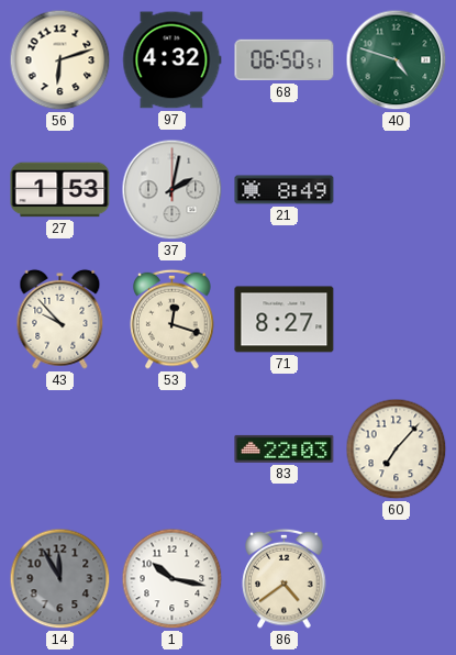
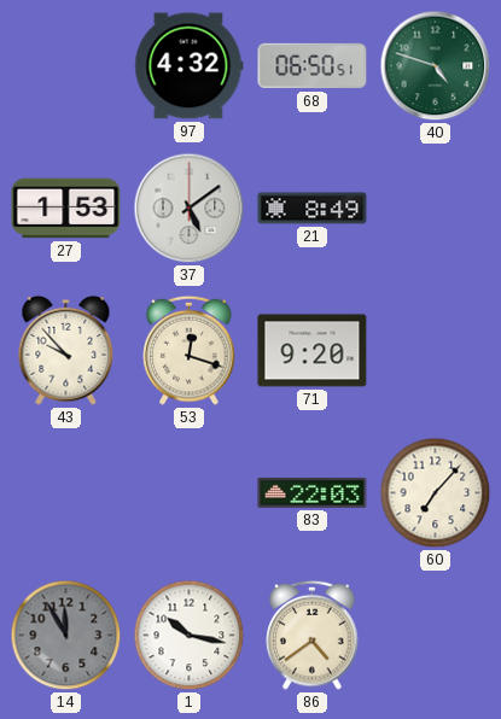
56: 6:12 -> none (60, 60)
37: 2:02 -> 5:09 (190, 209)
71: 8:27 -> 9:20 (313, 351)
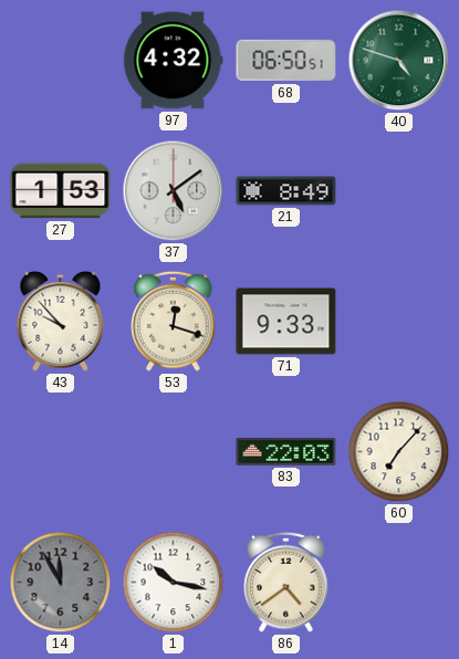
71: 9:20 -> 9:33 (286, 322)
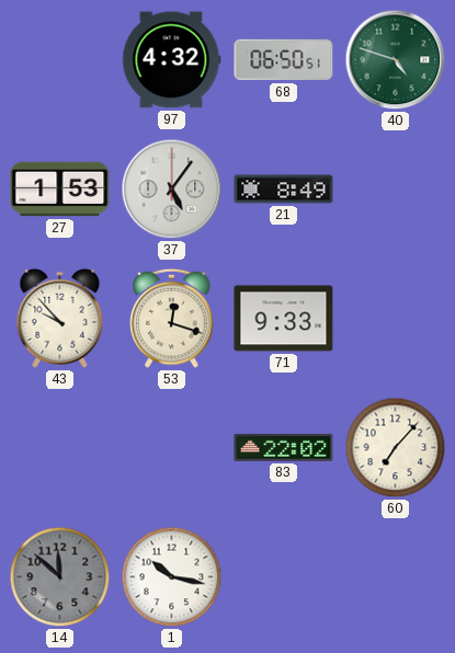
37: 5:09 -> 5:06 (172, 190)
83: 22:03 -> 22:02 (284, 447)
14: 11:55 -> 11:52 (60, 577)
86: 4:39 -> none (286, 582)
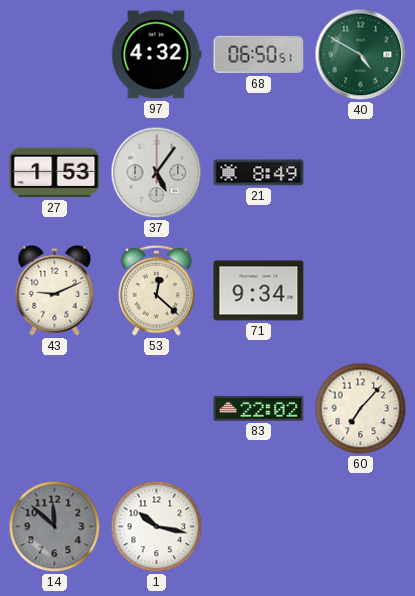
40: 4:48 -> 4:50 (361, 55)
43: 9:53 -> 9:11 (55, 290)
53: 12:18 -> 12:22 (157, 290)
71: 9:33 -> 9:34 (259, 291)
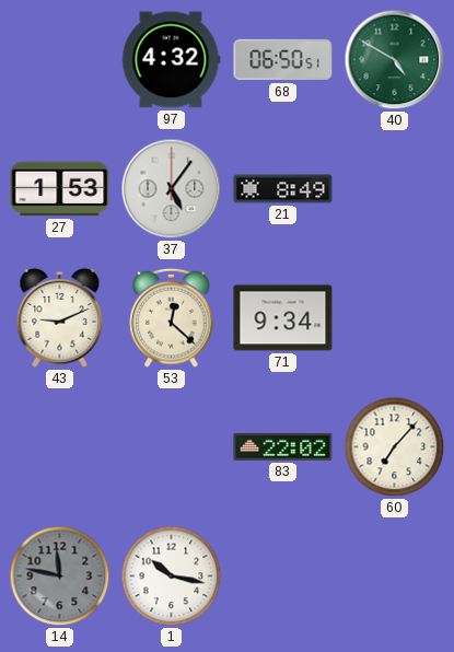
14: 11:52 -> 11:47 (60, 577)
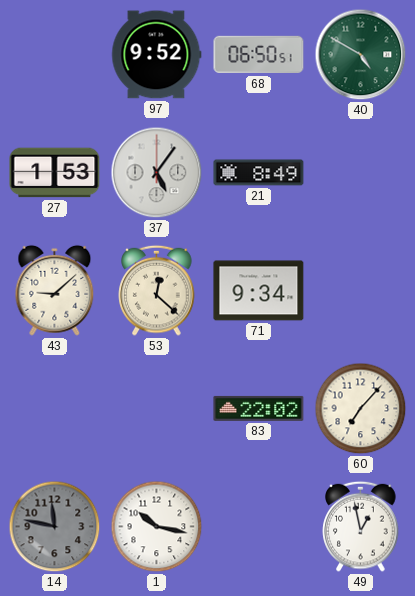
97: 4:32 -> 9:52 (157, 55)
43: 9:11 -> 9:08 (55, 290)
49: none -> 12:58 (361, 526)
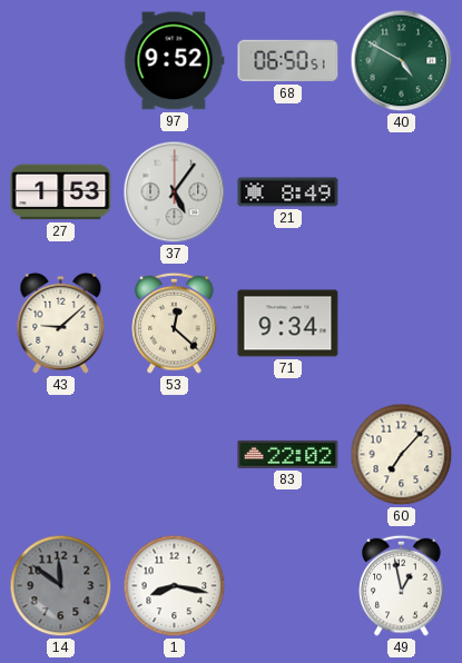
14: 11:47 -> 11:51 (61, 586)
1: 10:17 -> 8:17 (175, 586)
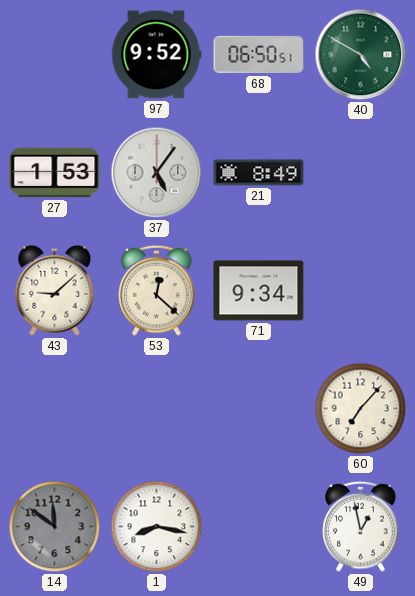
83: 22:02 -> none (288, 454)
